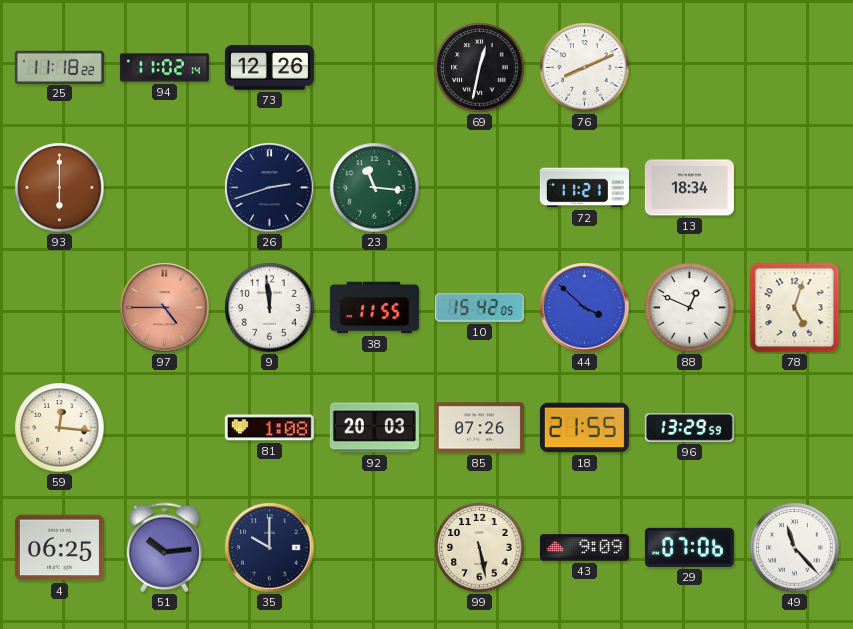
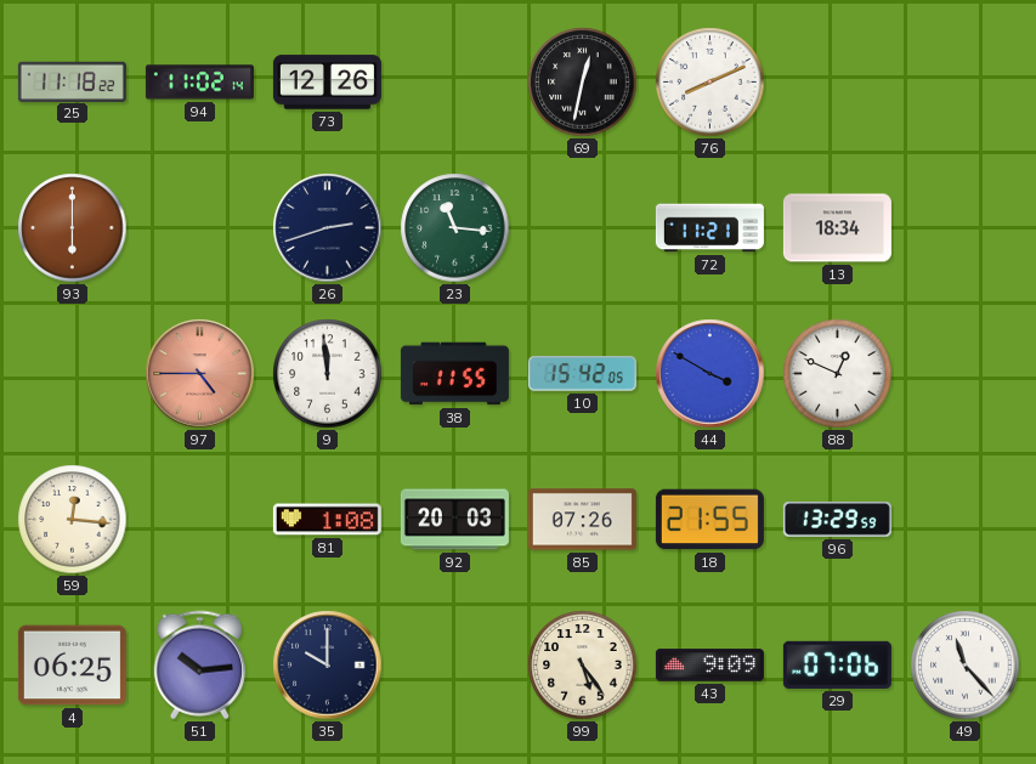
44: 3:52 -> 3:50 (711, 374)
78: 5:03 -> none (795, 308)
99: 5:28 -> 5:24 (583, 666)
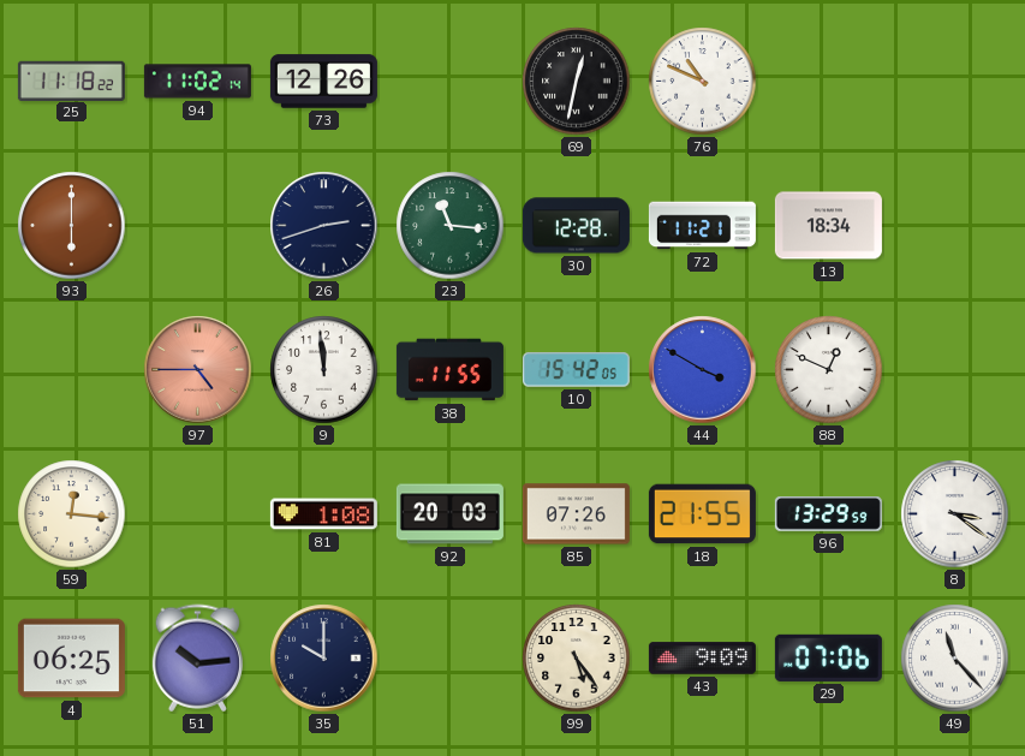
76: 8:11 -> 10:49 (703, 82)
30: none -> 12:28 (576, 226)
8: none -> 3:21 (955, 514)
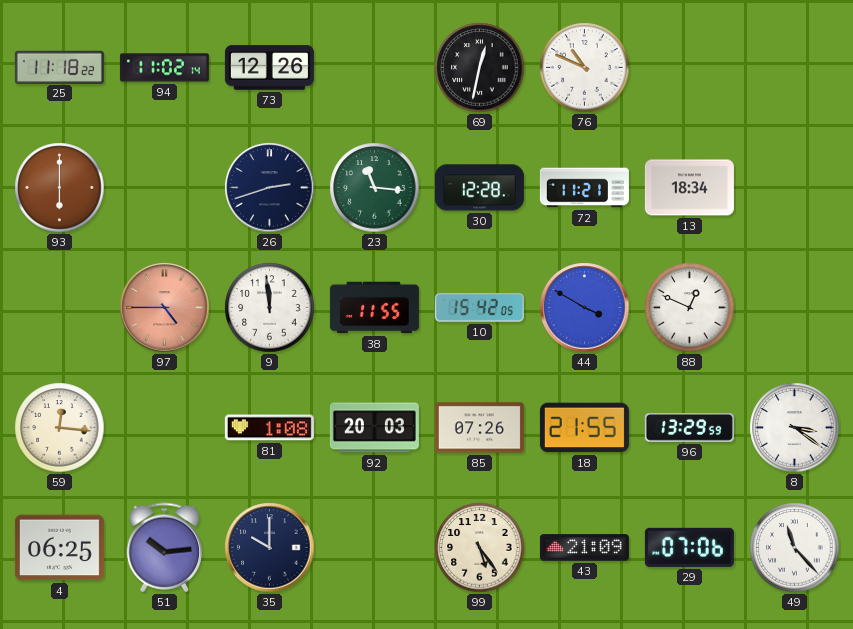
43: 9:09 -> 21:09 (584, 548)
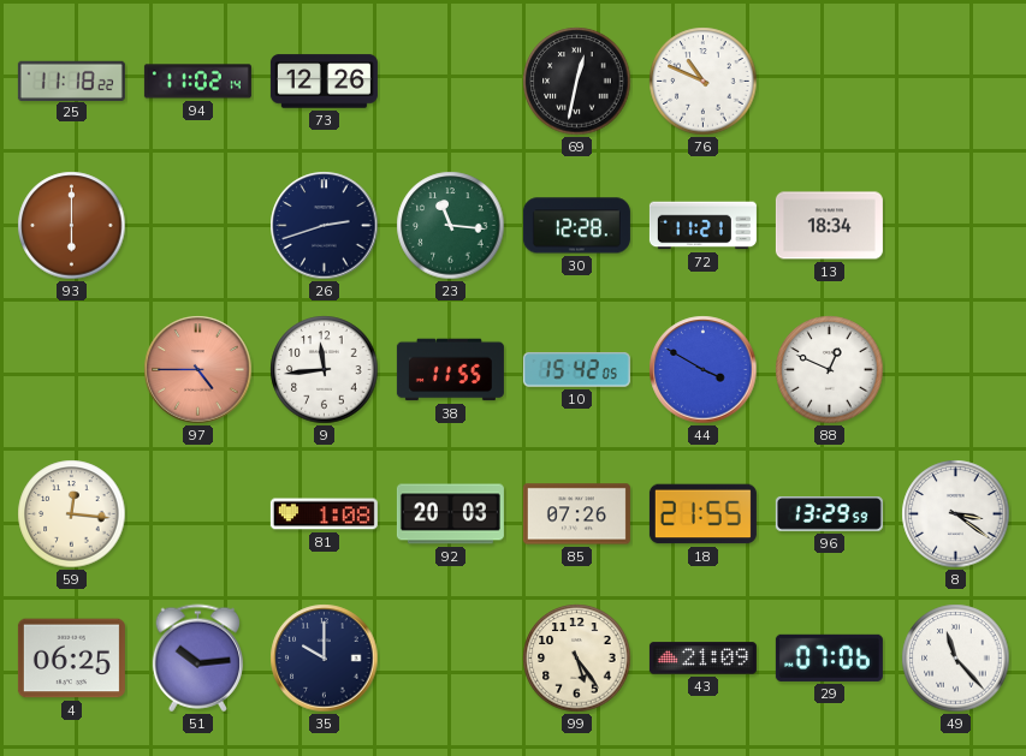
9: 11:59 -> 11:44 (325, 370)
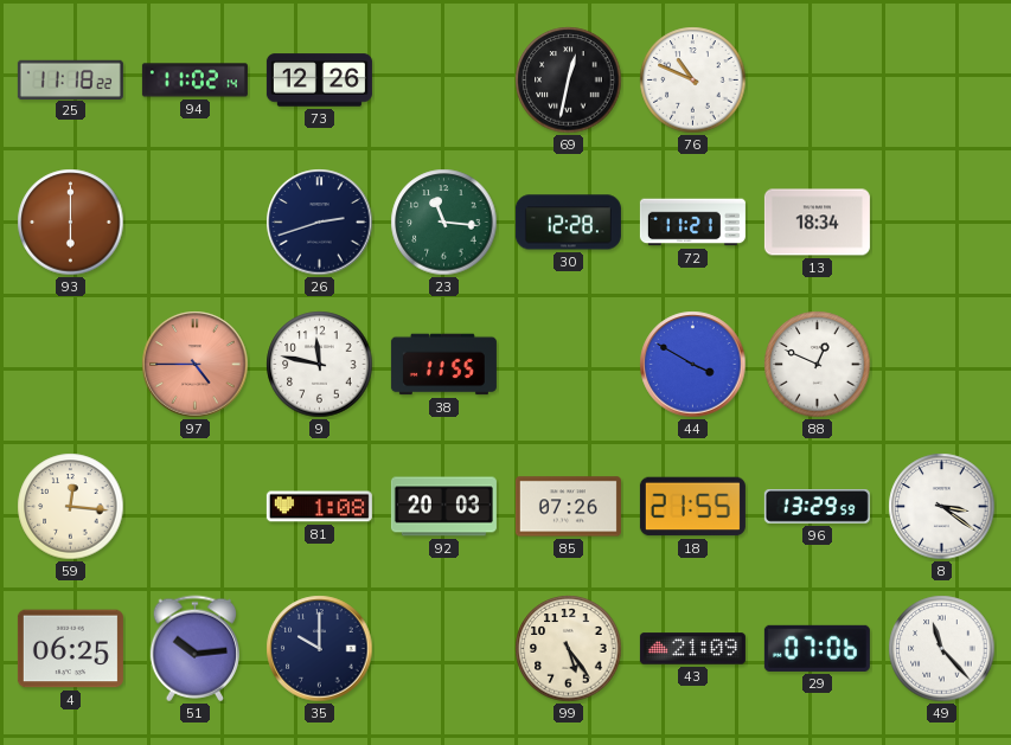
9: 11:44 -> 11:47 (320, 365)
10: 15:42 -> none (576, 370)
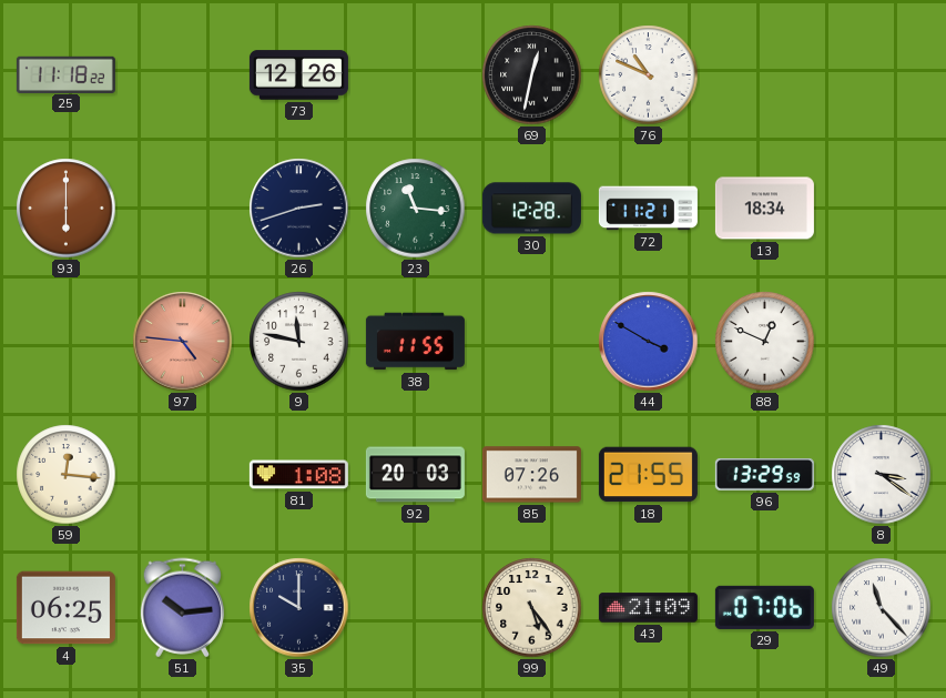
94: 11:02 -> none (194, 81)
97: 4:45 -> 4:46 (183, 342)
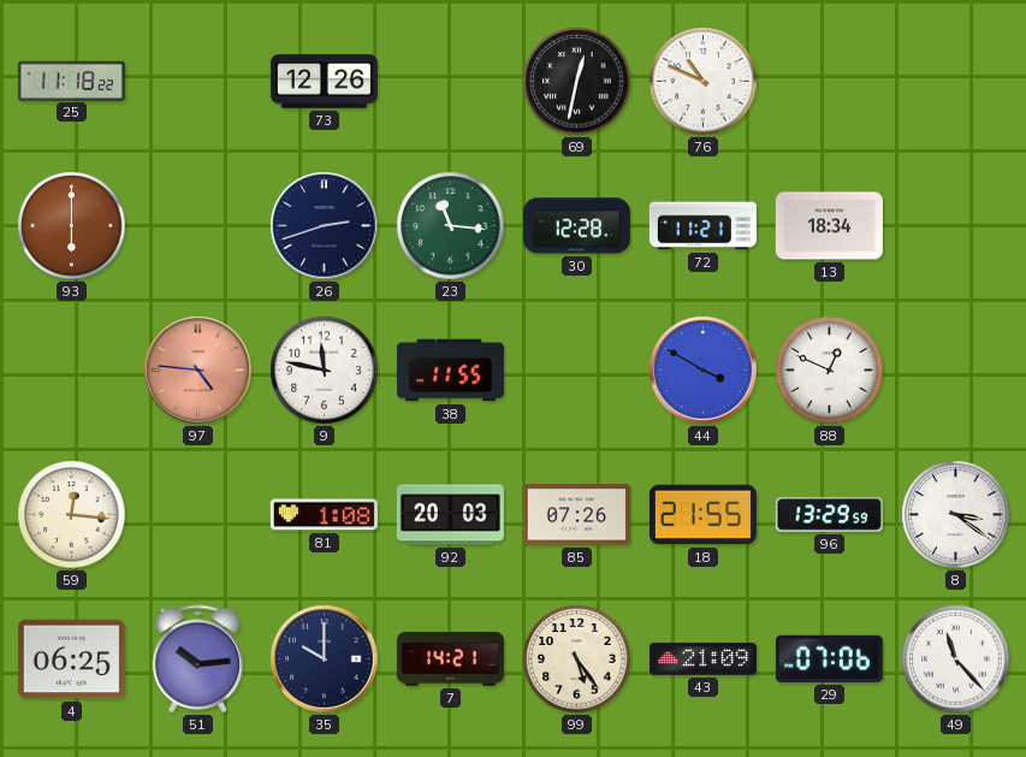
7: none -> 14:21 (450, 660)
